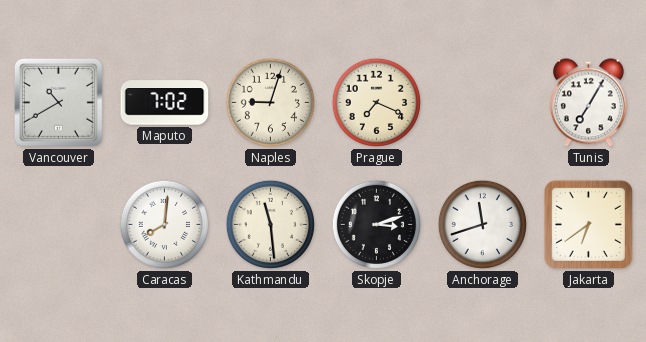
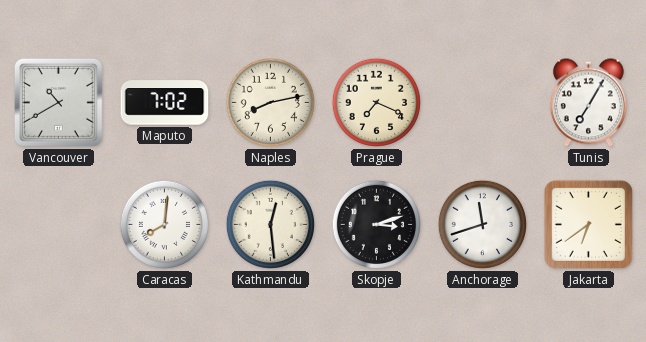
Naples: 9:03 -> 8:13 (270, 102)
Kathmandu: 11:29 -> 12:29 (270, 224)
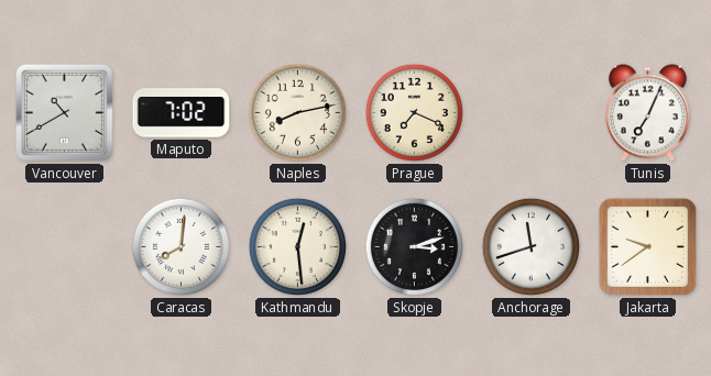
Tunis: 7:05 -> 7:04 (647, 113)
Jakarta: 6:39 -> 9:39 (647, 246)
